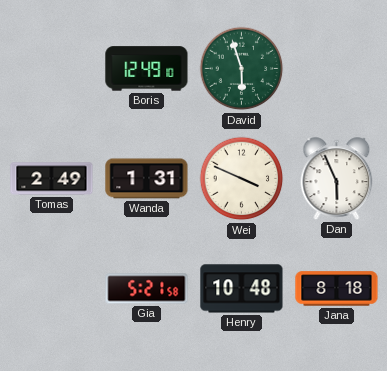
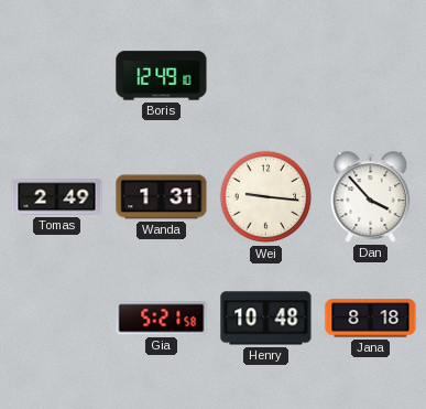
David: 5:57 -> none (242, 69)
Wei: 3:49 -> 9:16 (266, 197)
Dan: 5:56 -> 3:53 (371, 197)
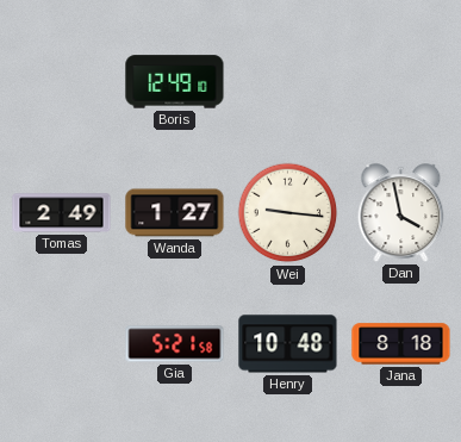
Wanda: 1:31 -> 1:27 (175, 213)
Dan: 3:53 -> 3:58 (401, 213)
